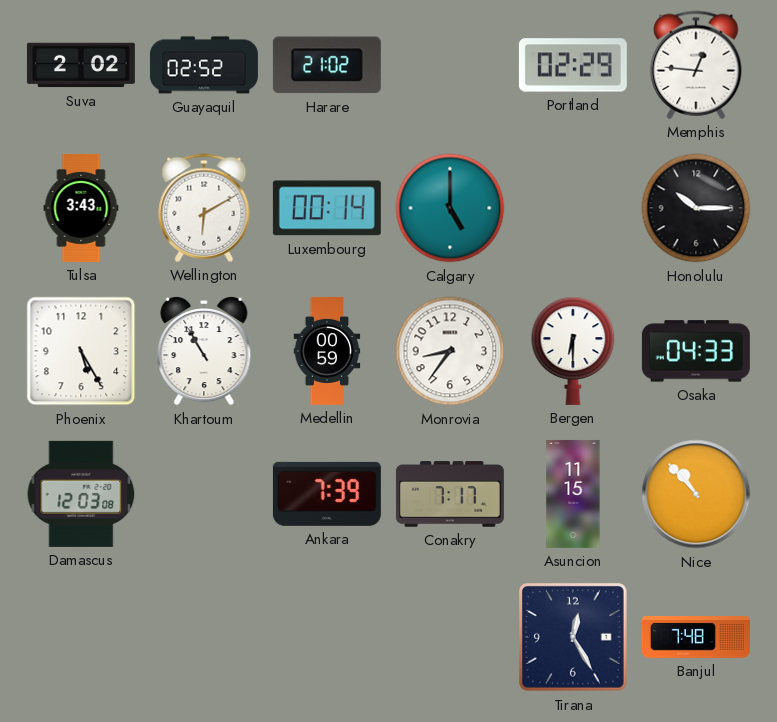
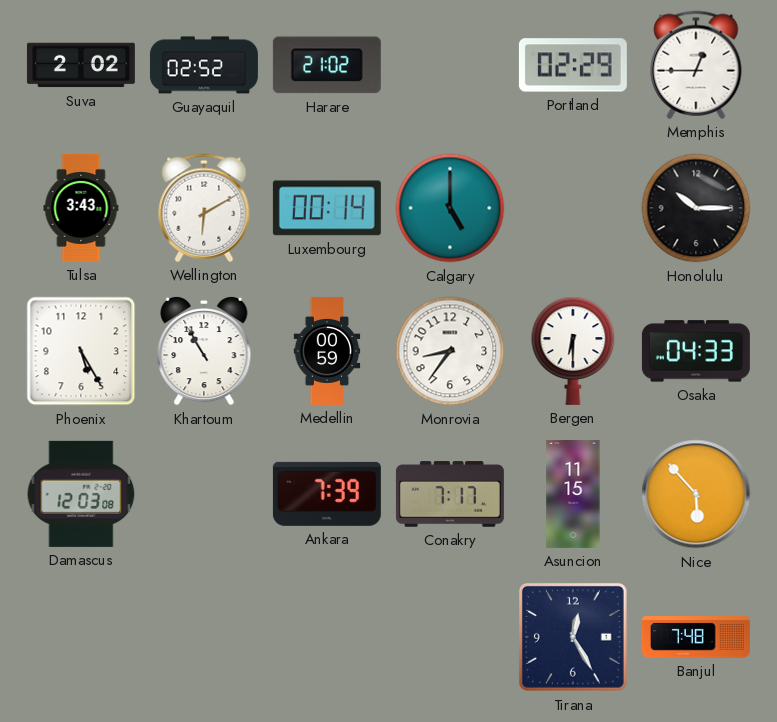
Memphis: 12:46 -> 12:45 (696, 65)
Nice: 10:53 -> 5:53 (696, 494)
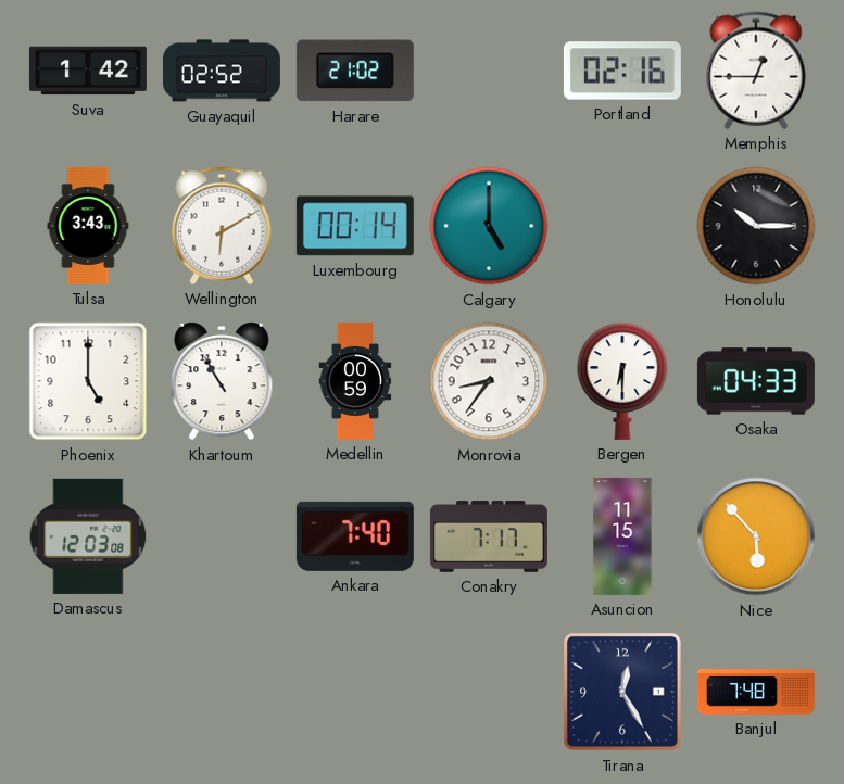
Suva: 2:02 -> 1:42 (88, 71)
Portland: 02:29 -> 02:16 (622, 71)
Phoenix: 5:25 -> 5:00 (88, 381)
Ankara: 7:39 -> 7:40 (355, 536)
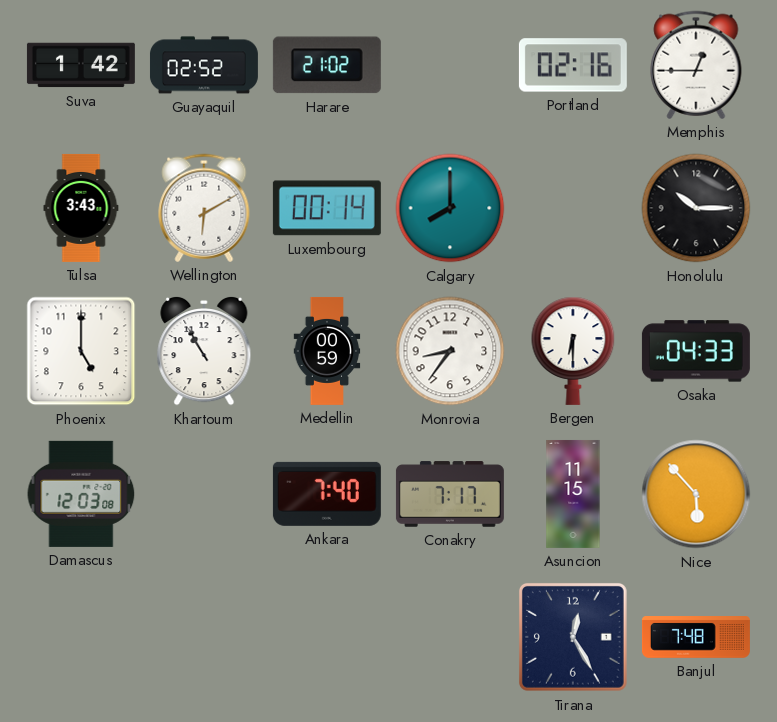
Calgary: 5:00 -> 8:00 (450, 208)
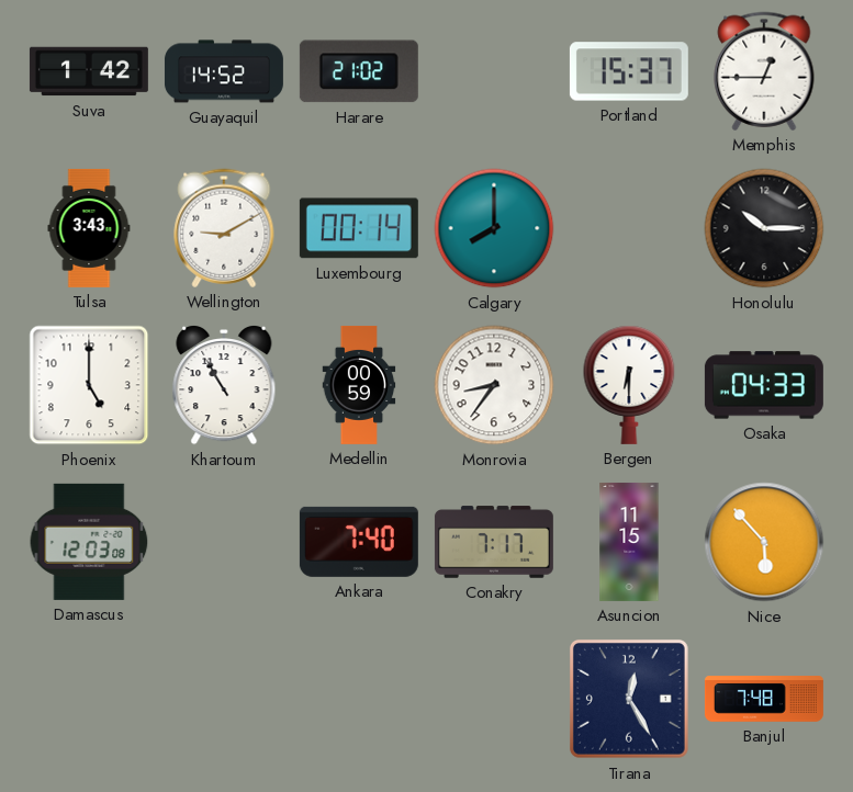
Guayaquil: 02:52 -> 14:52 (224, 71)
Portland: 02:16 -> 15:37 (629, 71)
Wellington: 6:10 -> 9:10 (224, 228)
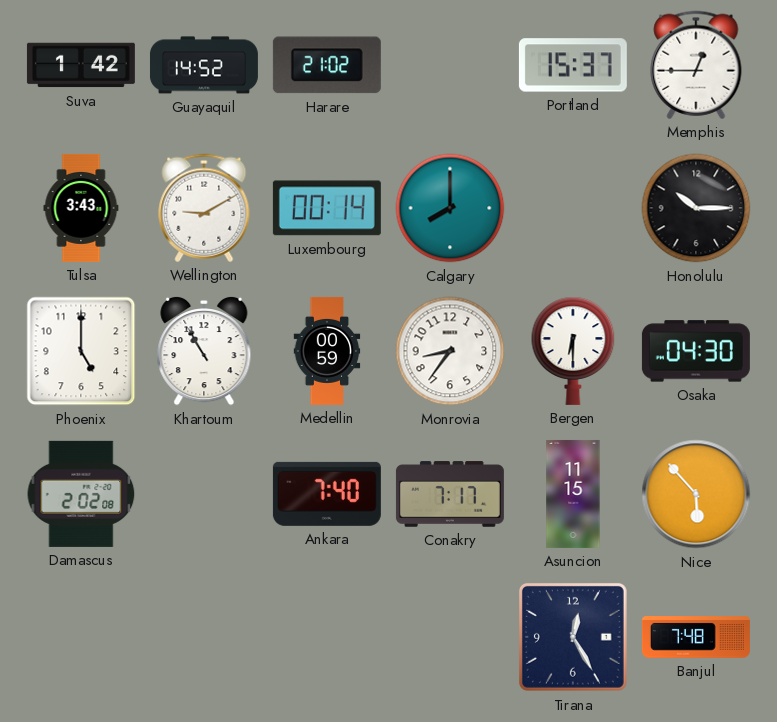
Osaka: 04:33 -> 04:30 (696, 351)
Damascus: 12:03 -> 2:02 (81, 494)
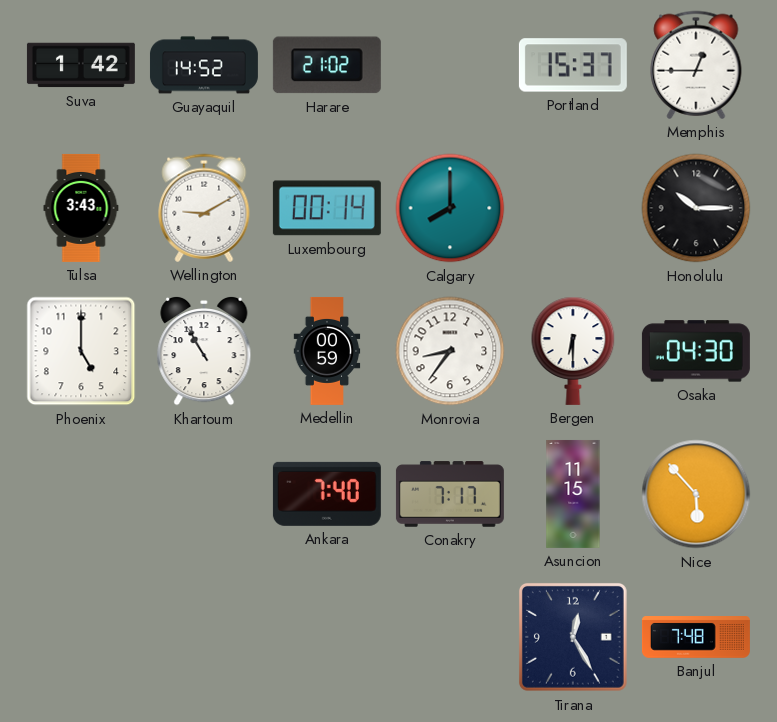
Damascus: 2:02 -> none (81, 494)
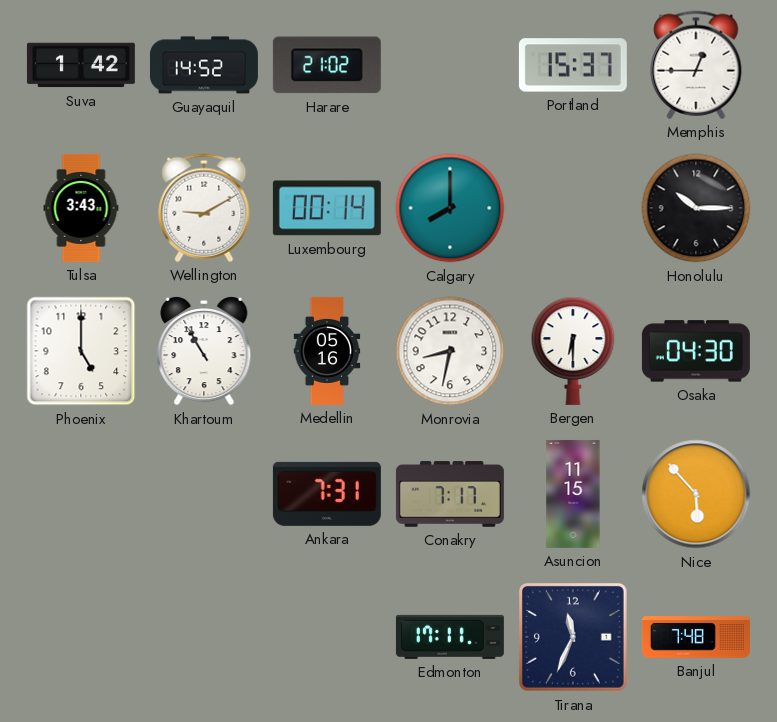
Medellin: 00:59 -> 05:16 (327, 351)
Monrovia: 8:36 -> 8:32 (450, 351)
Ankara: 7:40 -> 7:31 (327, 494)
Edmonton: none -> 17:11 (450, 637)
Tirana: 12:25 -> 11:34 (573, 637)
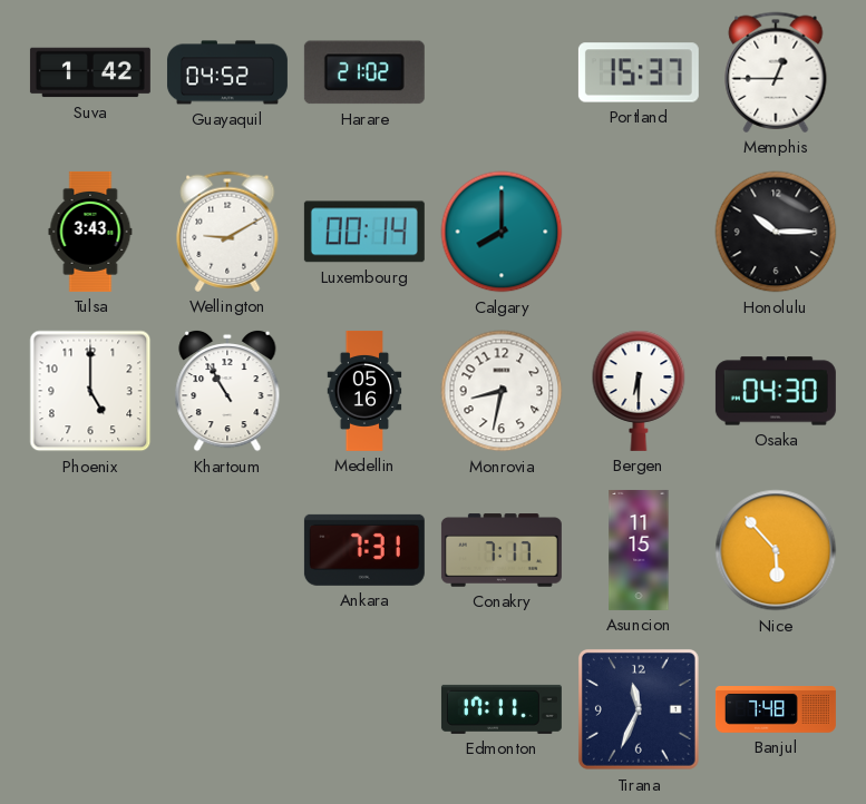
Guayaquil: 14:52 -> 04:52 (227, 72)
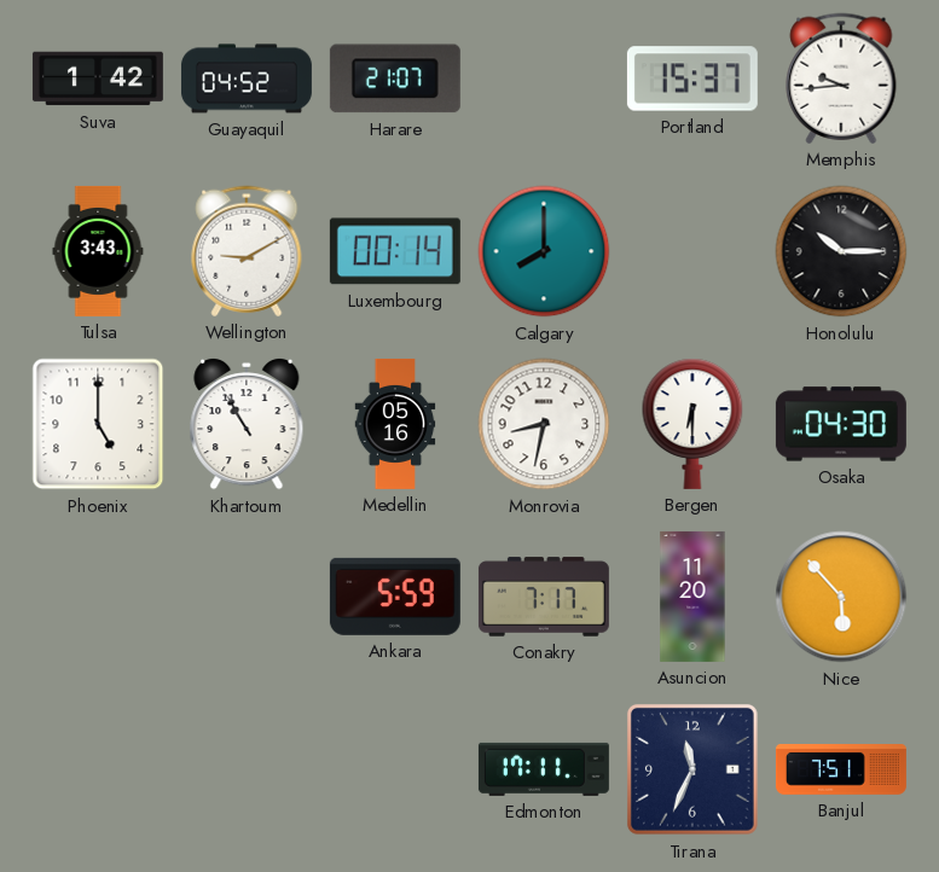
Harare: 21:02 -> 21:07 (395, 79)
Memphis: 12:45 -> 9:44 (841, 79)
Ankara: 7:31 -> 5:59 (395, 597)
Asuncion: 11:15 -> 11:20 (692, 597)
Banjul: 7:48 -> 7:51 (841, 771)
